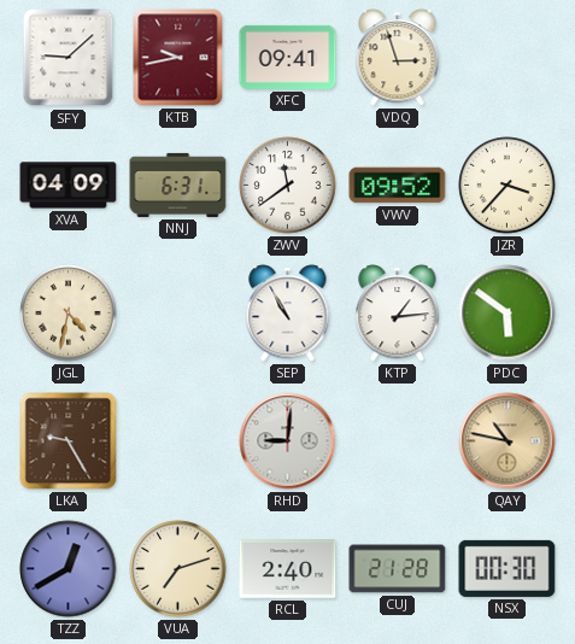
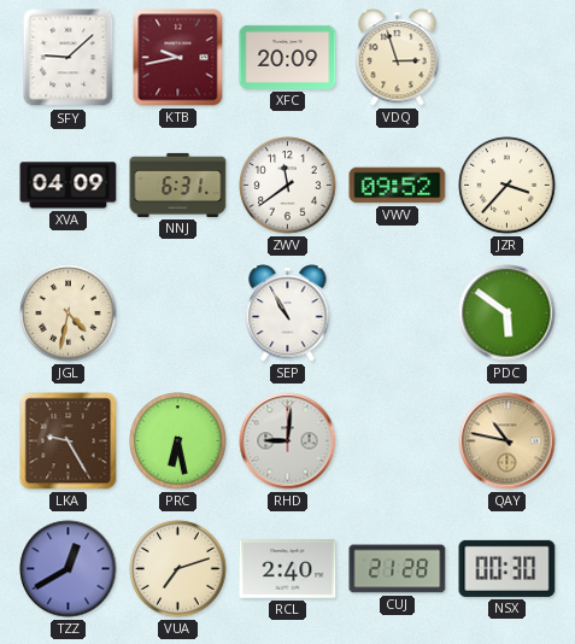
XFC: 09:41 -> 20:09 (288, 57)
KTP: 1:14 -> none (398, 314)
PRC: none -> 6:28 (178, 441)
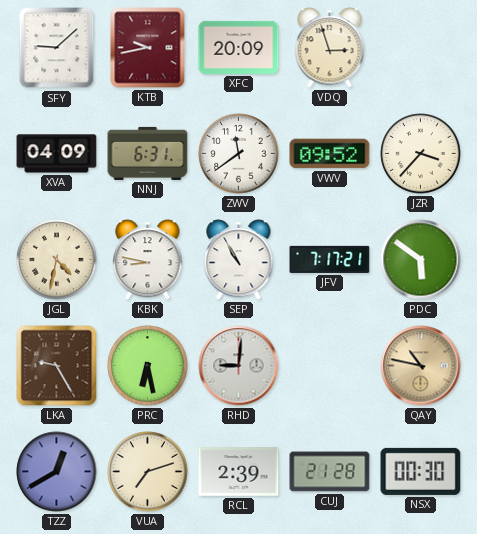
KBK: none -> 8:47 (148, 260)
JFV: none -> 7:17 (330, 259)
RCL: 2:40 -> 2:39 (239, 472)
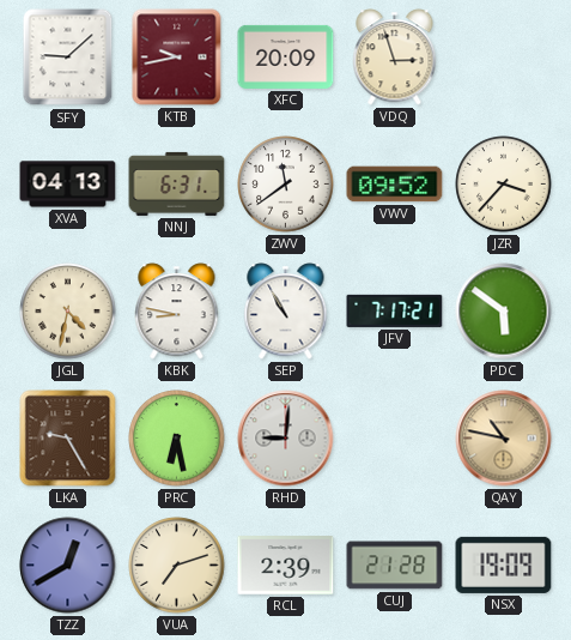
XVA: 04:09 -> 04:13 (68, 185)
NSX: 00:30 -> 19:09 (504, 564)
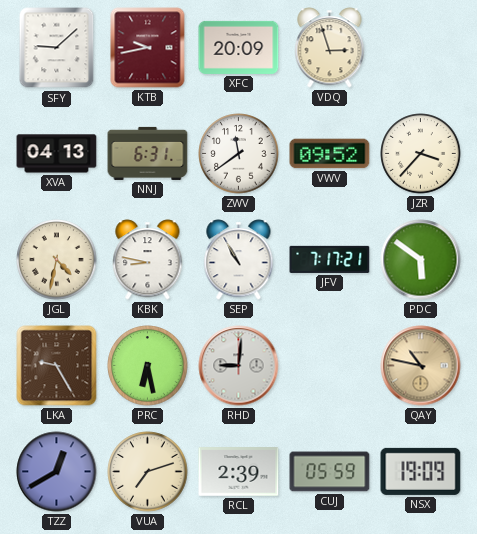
CUJ: 21:28 -> 05:59 (330, 472)
